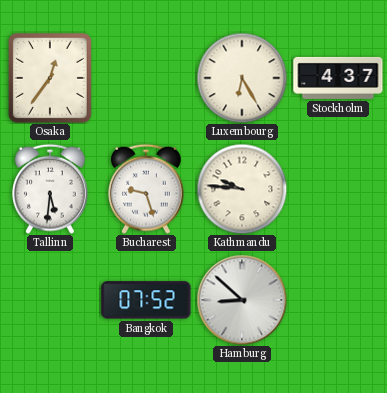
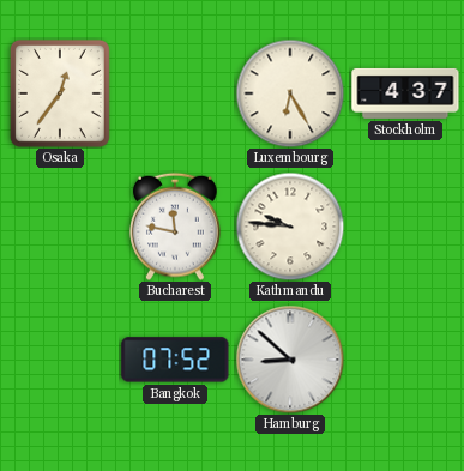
Tallinn: 5:31 -> none (51, 189)
Bucharest: 9:27 -> 11:47 (176, 227)
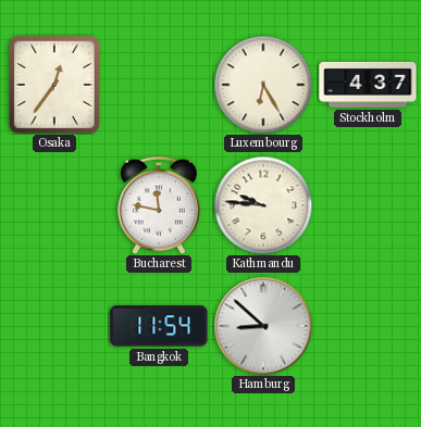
Bangkok: 07:52 -> 11:54 (159, 326)
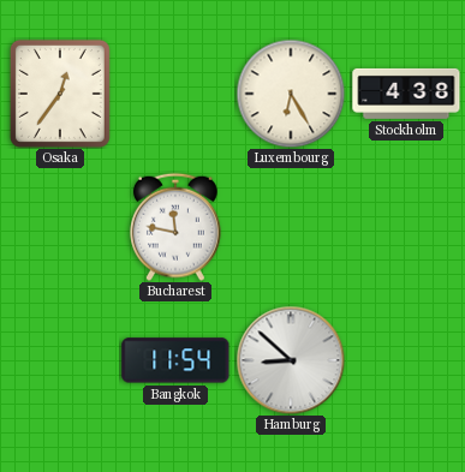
Stockholm: 4:37 -> 4:38 (406, 94)
Kathmandu: 9:46 -> none (263, 205)
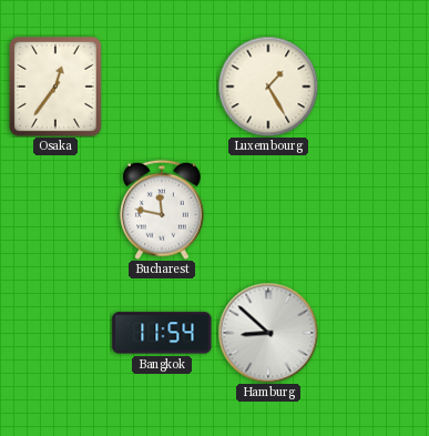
Luxembourg: 6:25 -> 1:25 (268, 87)
Stockholm: 4:38 -> none (406, 94)
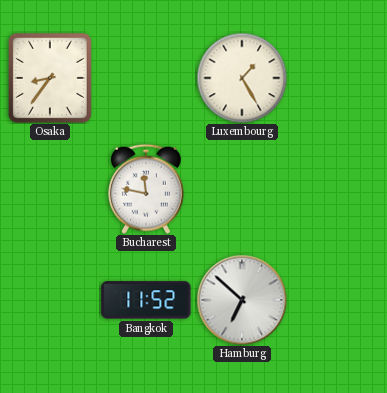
Osaka: 12:36 -> 8:36 (50, 78)
Bangkok: 11:54 -> 11:52 (146, 300)
Hamburg: 8:52 -> 6:52 (242, 300)
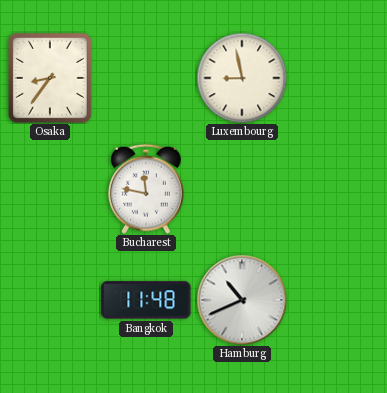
Luxembourg: 1:25 -> 8:58 (242, 78)
Bangkok: 11:52 -> 11:48 (146, 300)
Hamburg: 6:52 -> 10:41 (242, 300)
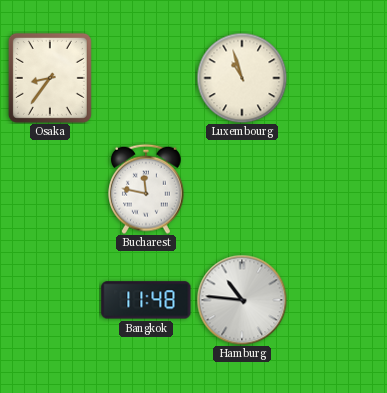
Luxembourg: 8:58 -> 10:57 (242, 78)
Hamburg: 10:41 -> 10:46 (242, 300)
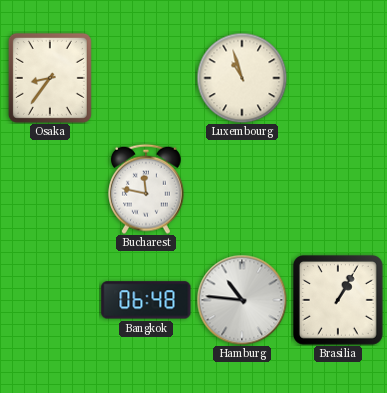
Bangkok: 11:48 -> 06:48 (146, 300)
Brasilia: none -> 1:05 (338, 300)
